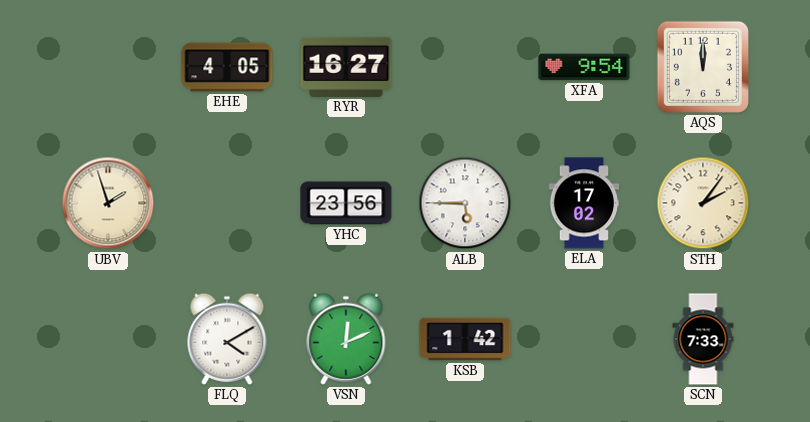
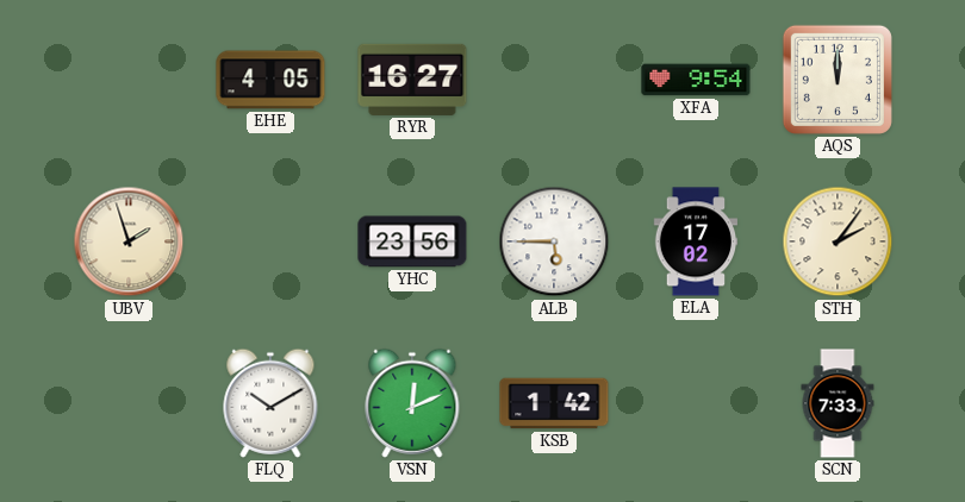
FLQ: 4:10 -> 10:10 (270, 403)
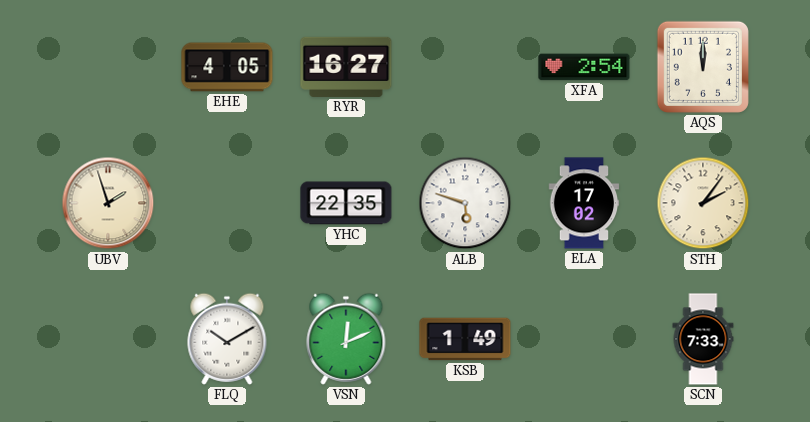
XFA: 9:54 -> 2:54 (584, 67)
YHC: 23:56 -> 22:35 (346, 203)
ALB: 5:45 -> 5:48 (465, 203)
KSB: 1:42 -> 1:49 (465, 339)
